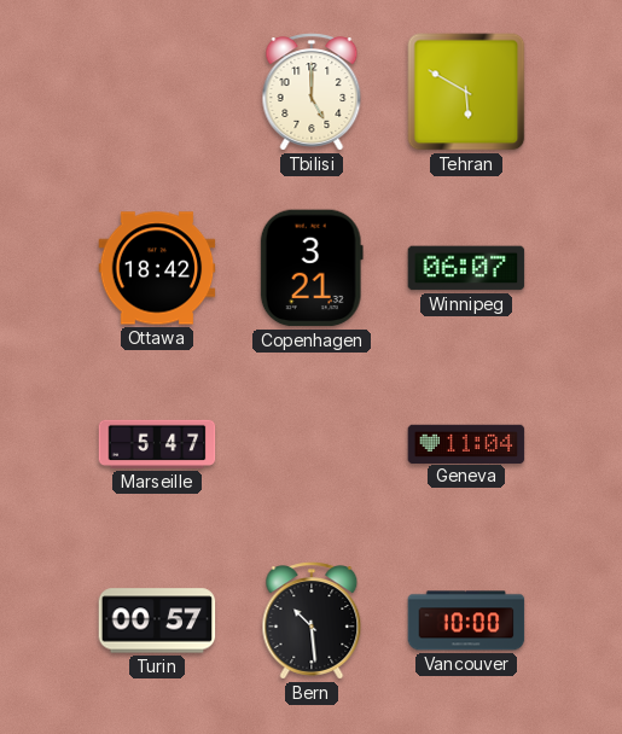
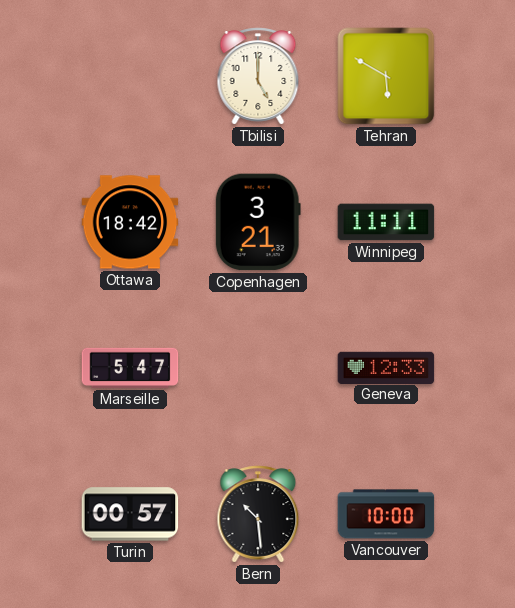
Winnipeg: 06:07 -> 11:11 (386, 222)
Geneva: 11:04 -> 12:33 (386, 367)
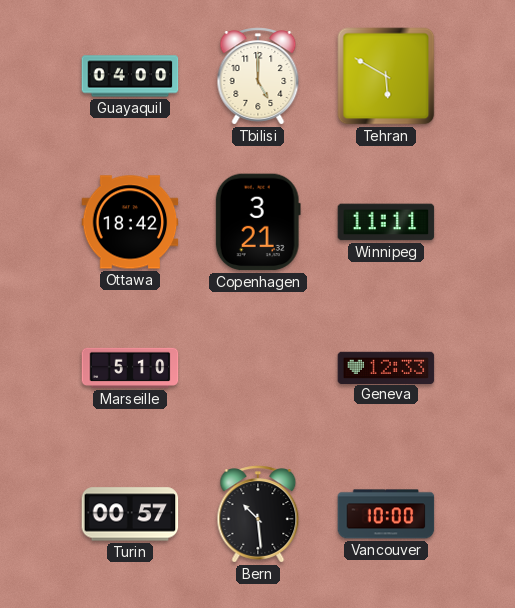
Guayaquil: none -> 04:00 (130, 76)
Marseille: 5:47 -> 5:10 (130, 368)
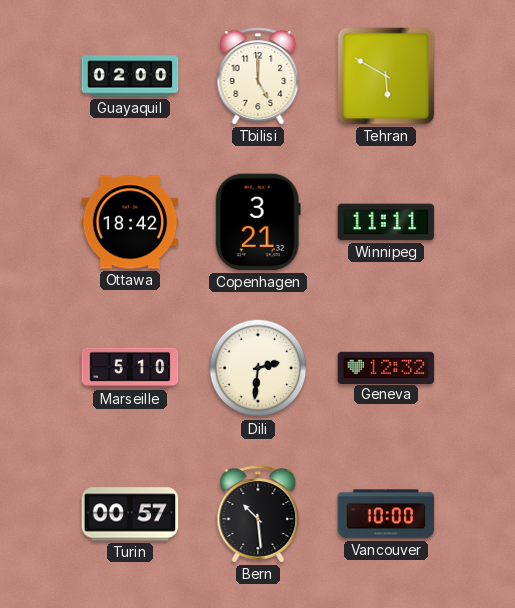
Guayaquil: 04:00 -> 02:00 (130, 76)
Dili: none -> 2:31 (258, 368)
Geneva: 12:33 -> 12:32 (386, 367)
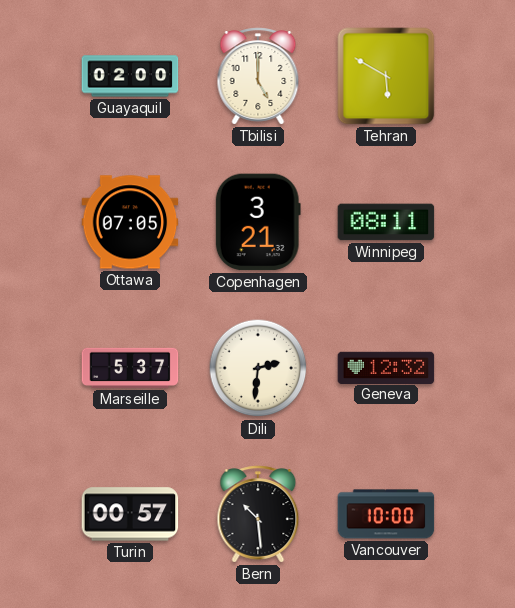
Ottawa: 18:42 -> 07:05 (130, 222)
Winnipeg: 11:11 -> 08:11 (386, 222)
Marseille: 5:10 -> 5:37 (130, 368)
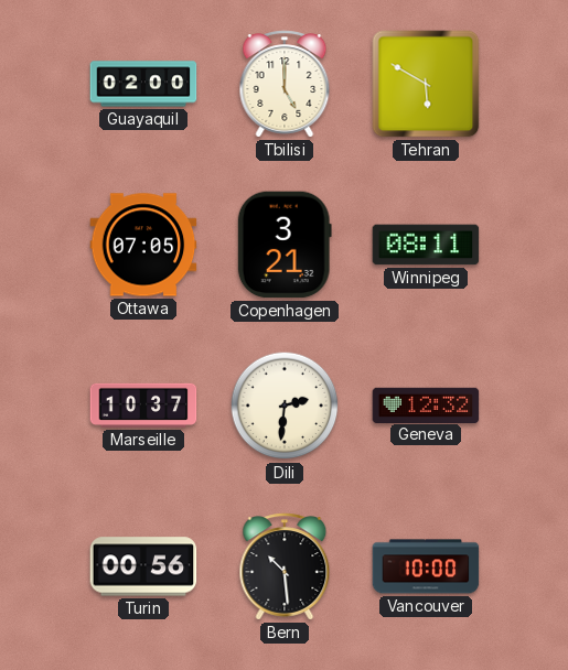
Marseille: 5:37 -> 10:37 (143, 406)
Turin: 00:57 -> 00:56 (143, 566)
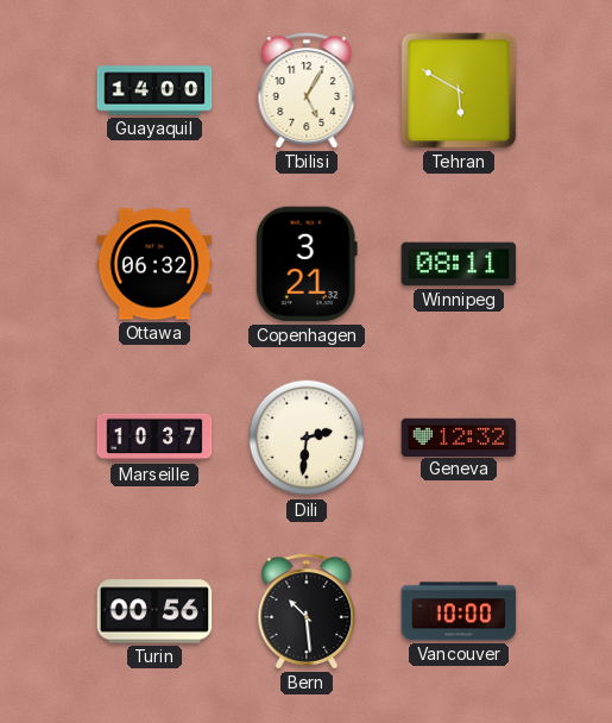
Guayaquil: 02:00 -> 14:00 (154, 90)
Tbilisi: 5:00 -> 5:05 (307, 90)
Ottawa: 07:05 -> 06:32 (154, 264)
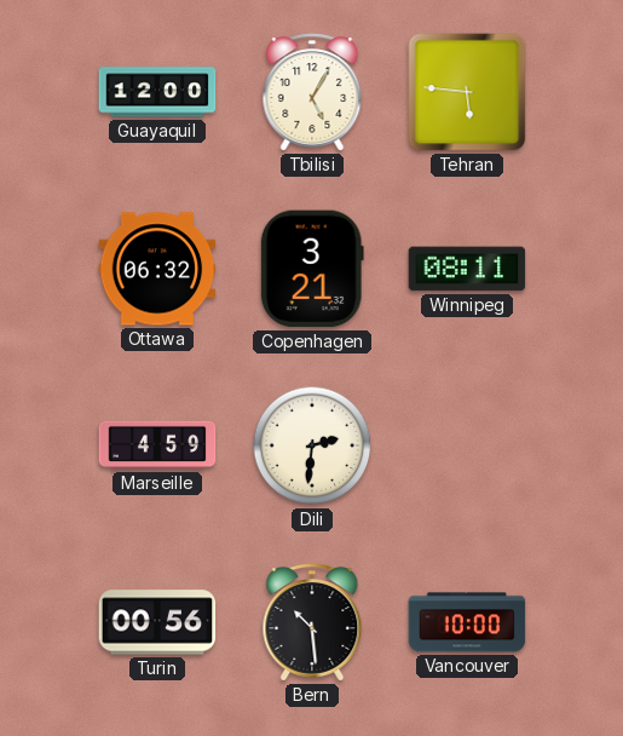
Guayaquil: 14:00 -> 12:00 (157, 92)
Tehran: 5:50 -> 5:46 (467, 92)
Marseille: 10:37 -> 4:59 (157, 445)
Geneva: 12:32 -> none (459, 436)
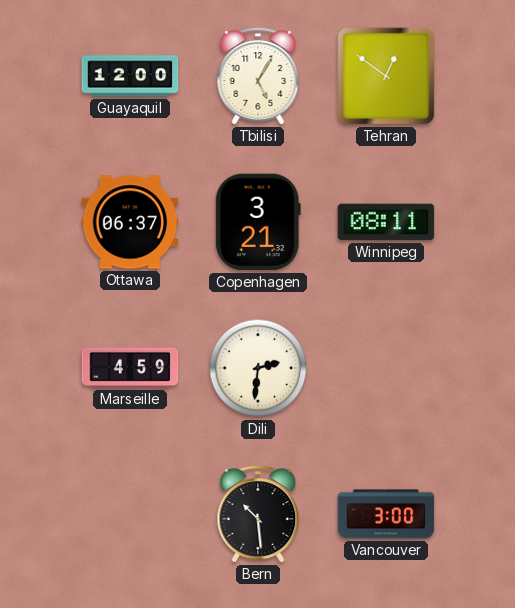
Tehran: 5:46 -> 12:51 (386, 76)
Ottawa: 06:32 -> 06:37 (130, 222)
Turin: 00:56 -> none (157, 622)
Vancouver: 10:00 -> 3:00 (386, 514)
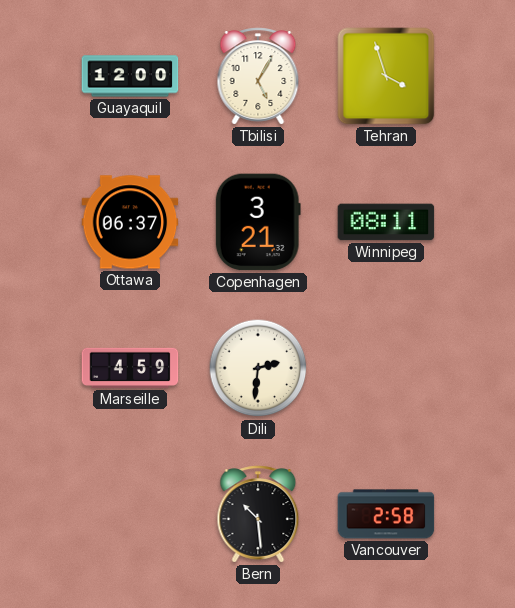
Tehran: 12:51 -> 3:57 (386, 76)
Vancouver: 3:00 -> 2:58 (386, 514)
